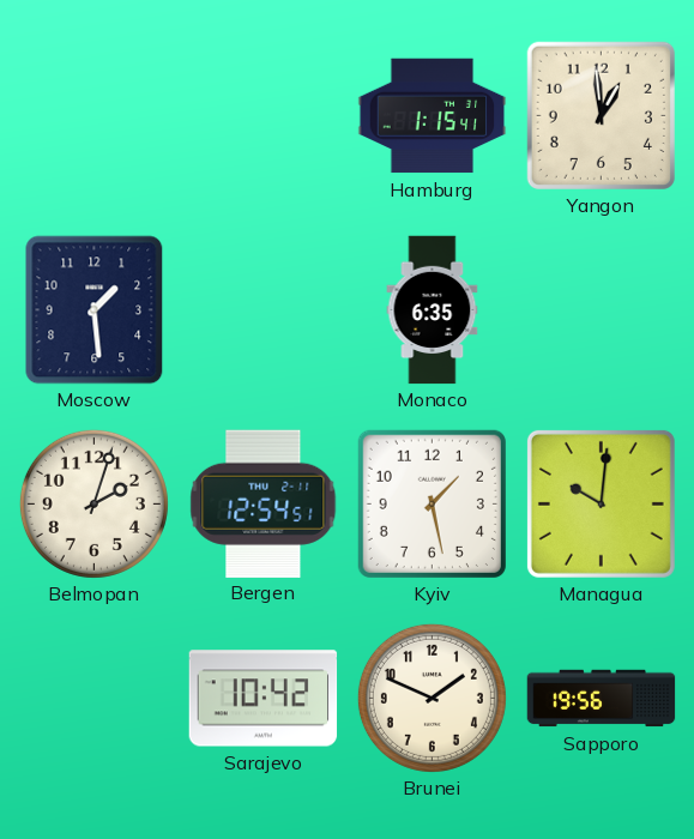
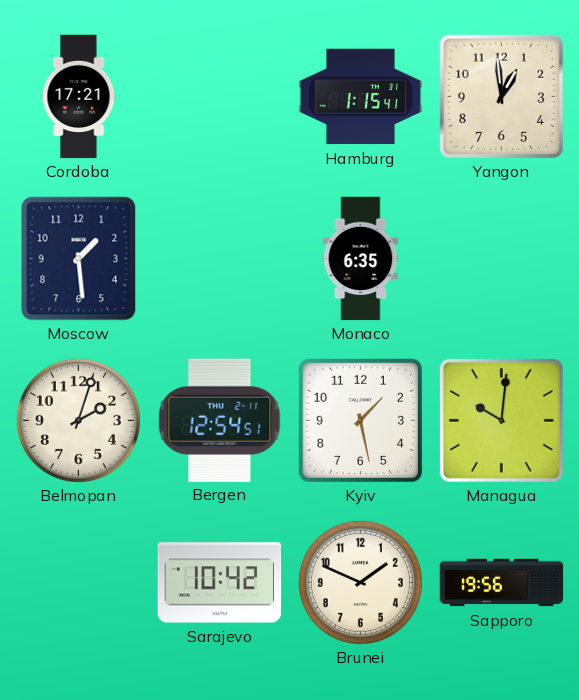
Cordoba: none -> 17:21 (79, 97)
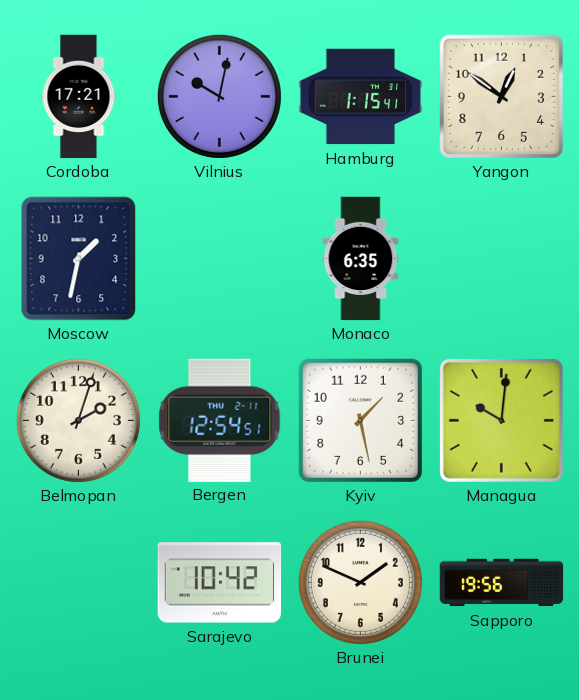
Vilnius: none -> 10:02 (219, 96)
Yangon: 12:59 -> 12:51 (501, 96)
Moscow: 1:29 -> 1:32 (79, 259)
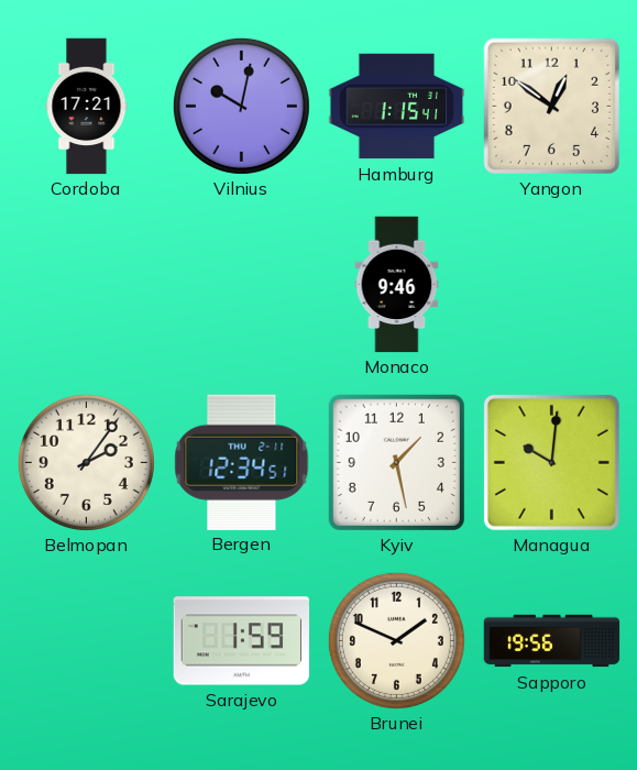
Moscow: 1:32 -> none (79, 259)
Monaco: 6:35 -> 9:46 (397, 285)
Belmopan: 2:03 -> 2:06 (86, 462)
Bergen: 12:54 -> 12:34 (242, 462)
Sarajevo: 10:42 -> 1:59 (242, 641)
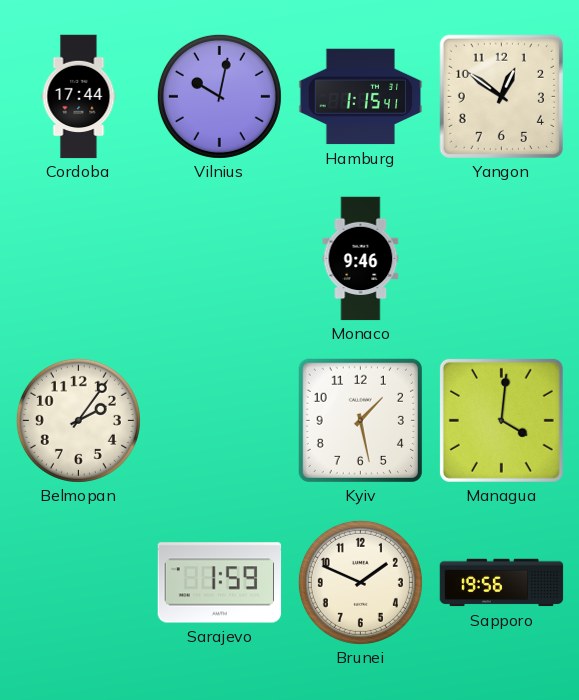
Cordoba: 17:21 -> 17:44 (79, 97)
Bergen: 12:34 -> none (242, 462)
Managua: 10:01 -> 4:01 (501, 420)
